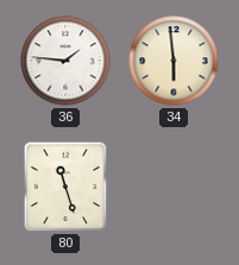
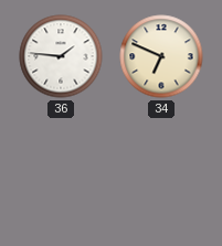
34: 5:59 -> 6:49 (161, 56)
80: 11:27 -> none (65, 187)
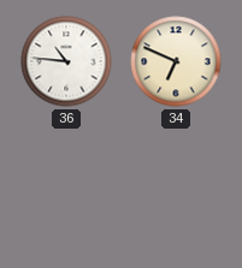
36: 1:46 -> 10:46 (66, 61)
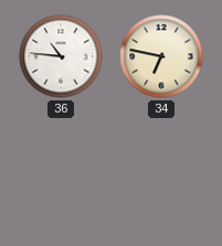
34: 6:49 -> 6:47 (161, 56)
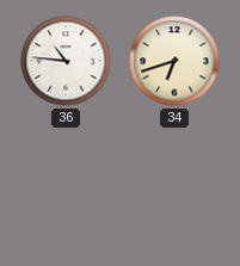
34: 6:47 -> 6:42 (174, 61)
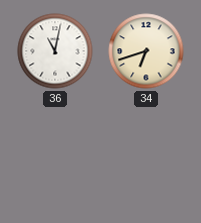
36: 10:46 -> 11:02 (55, 51)
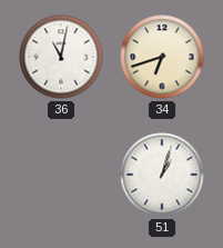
51: none -> 1:03 (162, 175)
